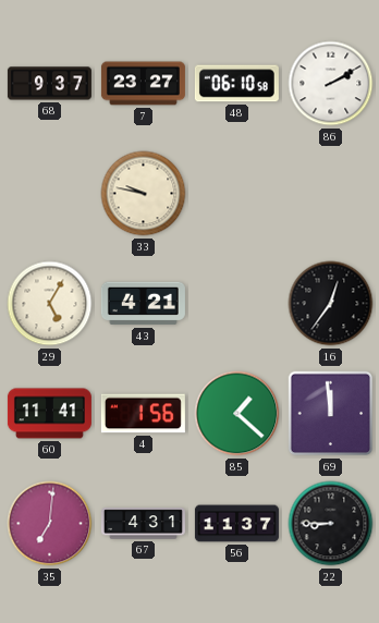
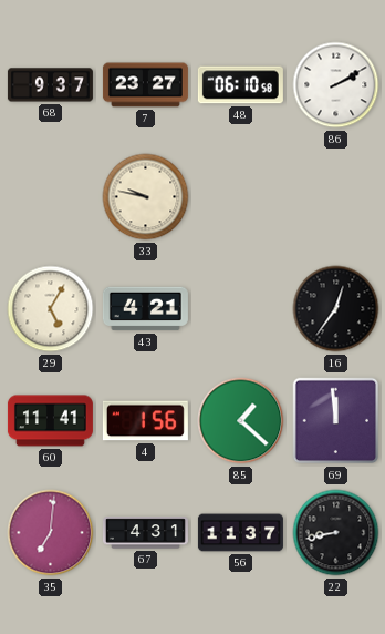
22: 8:45 -> 8:43 (336, 533)
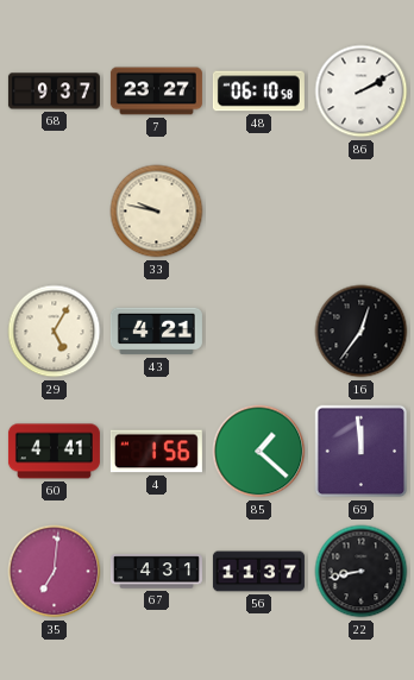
60: 11:41 -> 4:41 (54, 452)
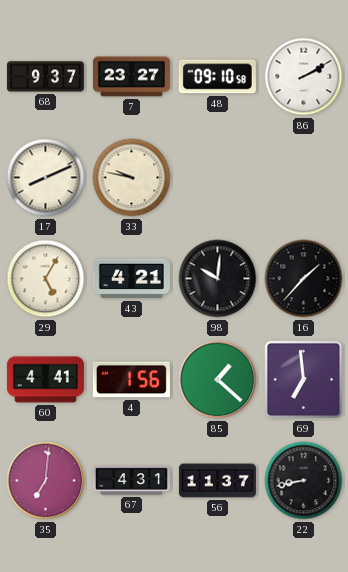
48: 06:10 -> 09:10 (217, 77)
17: none -> 8:11 (46, 178)
98: none -> 10:01 (218, 279)
16: 12:36 -> 1:37 (304, 279)
69: 11:59 -> 6:59 (304, 380)
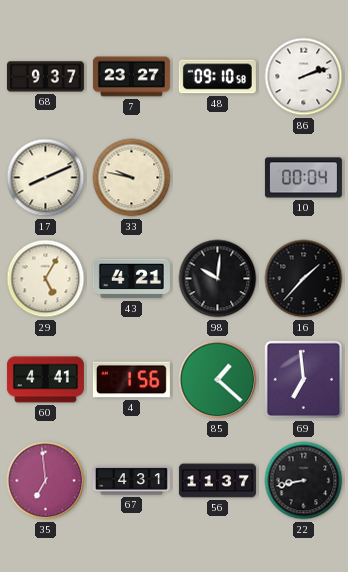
86: 2:10 -> 2:12 (304, 77)
10: none -> 00:04 (303, 178)
35: 7:01 -> 6:59 (46, 481)
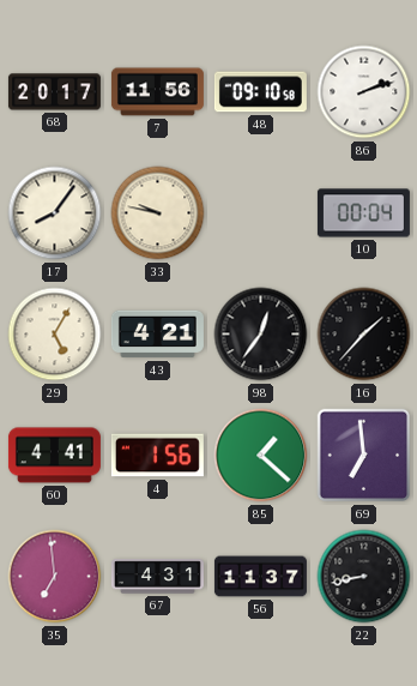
68: 9:37 -> 20:17 (54, 92)
7: 23:27 -> 11:56 (157, 92)
17: 8:11 -> 8:06 (55, 213)
98: 10:01 -> 12:36 (261, 335)
